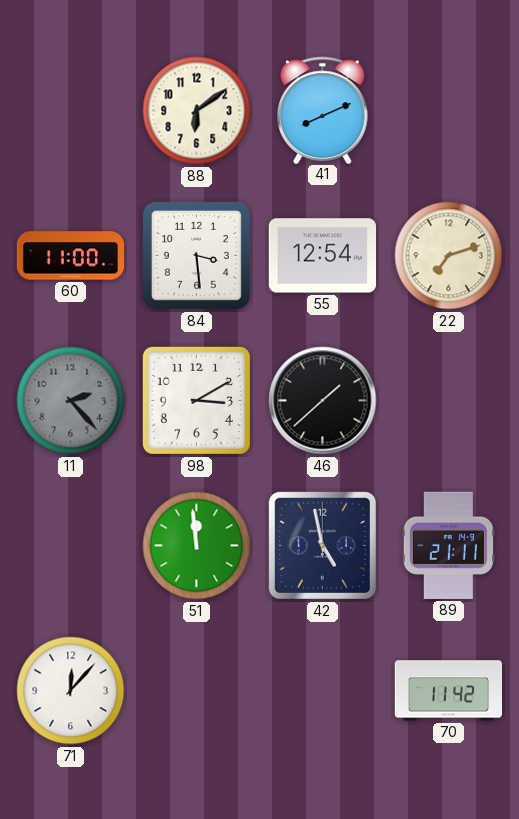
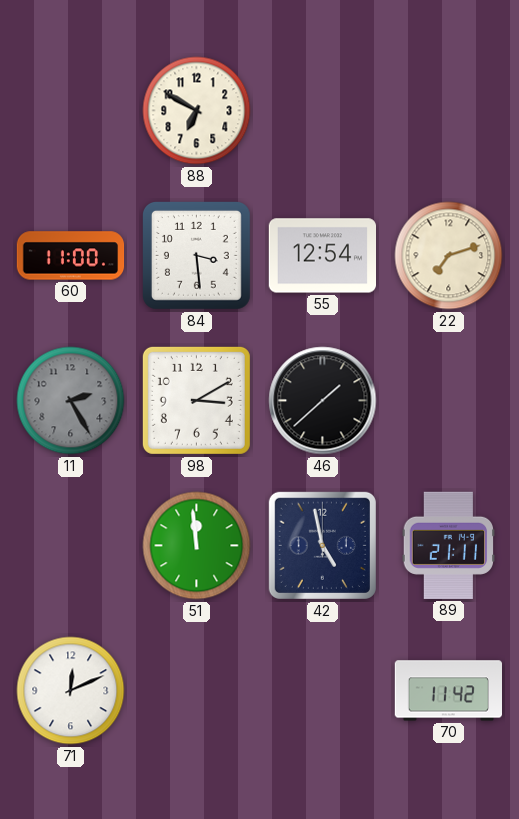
88: 6:09 -> 6:50 (197, 111)
41: 8:11 -> none (323, 110)
11: 2:23 -> 2:25 (71, 401)
71: 12:07 -> 12:11 (71, 691)
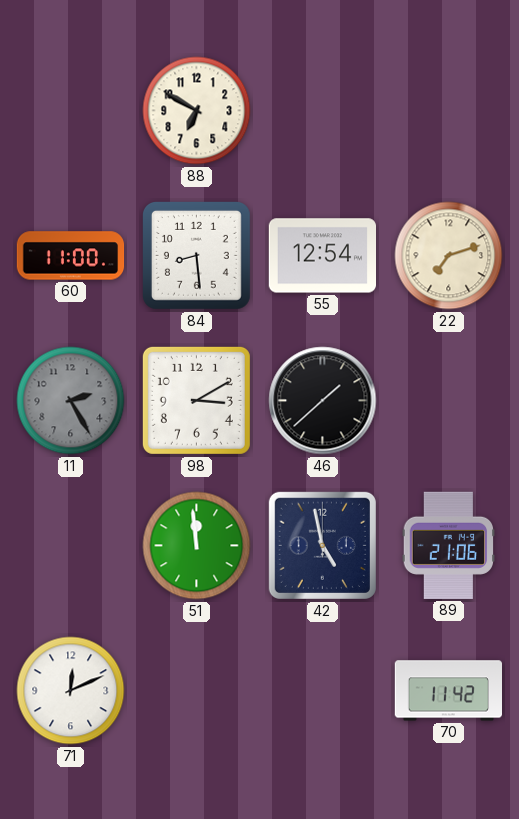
84: 3:29 -> 8:29 (196, 255)
89: 21:11 -> 21:06 (449, 545)
